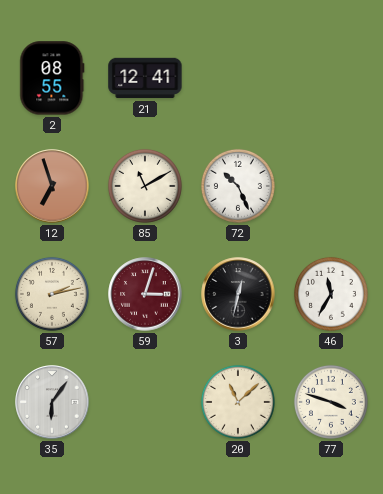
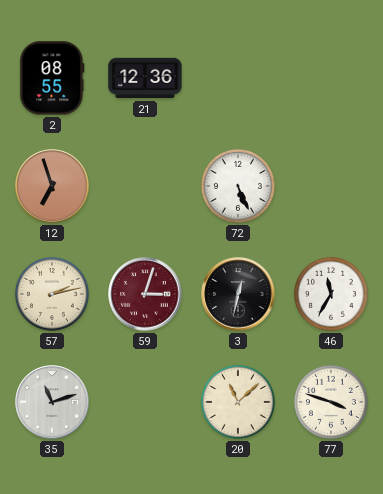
21: 12:41 -> 12:36 (145, 78)
85: 11:10 -> none (145, 186)
72: 10:26 -> 5:26 (238, 186)
35: 6:06 -> 11:12 (52, 402)
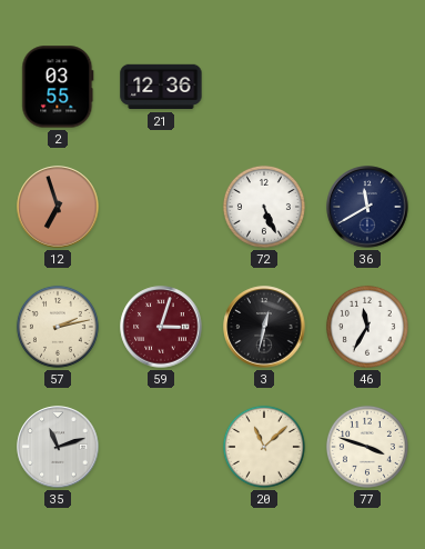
2: 08:55 -> 03:55 (58, 87)
36: none -> 11:40 (367, 207)
